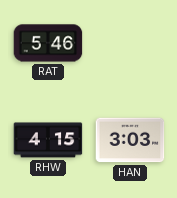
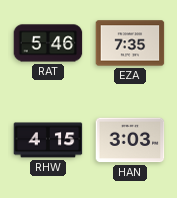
EZA: none -> 7:35 (130, 43)
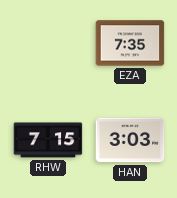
RAT: 5:46 -> none (48, 43)
RHW: 4:15 -> 7:15 (48, 140)
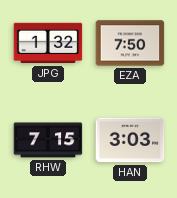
JPG: none -> 1:32 (48, 43)
EZA: 7:35 -> 7:50 (130, 43)
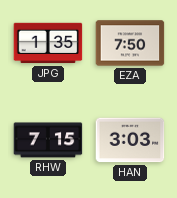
JPG: 1:32 -> 1:35 (48, 43)
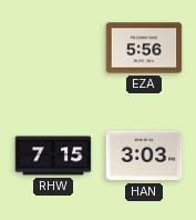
JPG: 1:35 -> none (48, 43)
EZA: 7:50 -> 5:56 (144, 48)
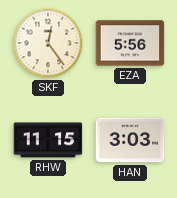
SKF: none -> 12:24 (48, 43)
RHW: 7:15 -> 11:15 (48, 140)
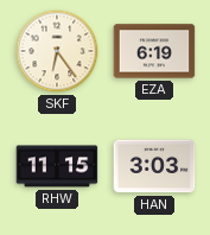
SKF: 12:24 -> 6:24 (57, 51)
EZA: 5:56 -> 6:19 (154, 51)
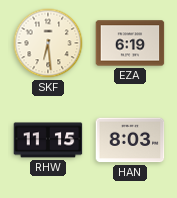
SKF: 6:24 -> 6:29 (48, 43)
HAN: 3:03 -> 8:03 (130, 140)
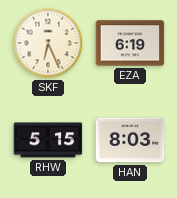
SKF: 6:29 -> 6:26 (48, 43)
RHW: 11:15 -> 5:15 (48, 140)
